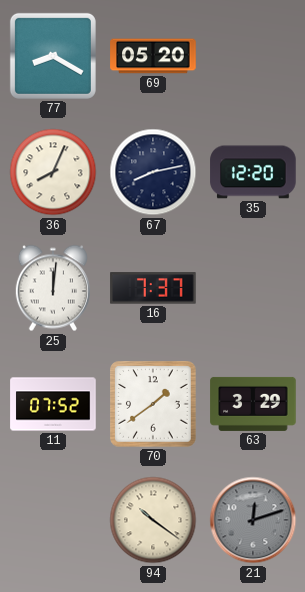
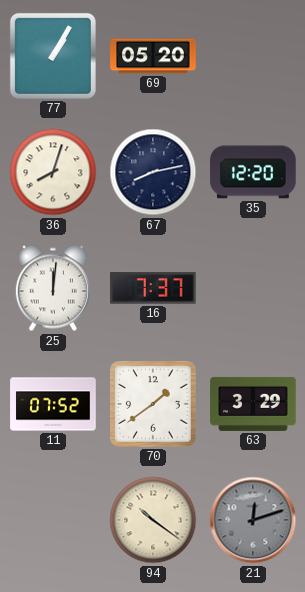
77: 8:20 -> 1:05 (53, 56)
36: 8:04 -> 8:03 (53, 172)
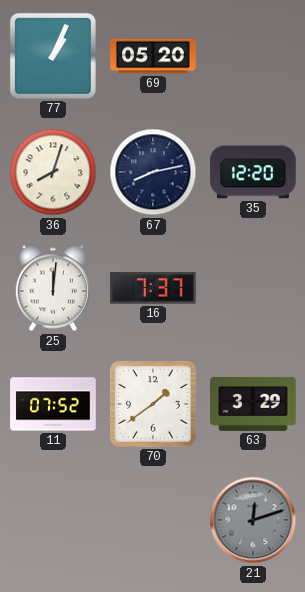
77: 1:05 -> 1:04 (53, 56)
94: 10:21 -> none (153, 520)
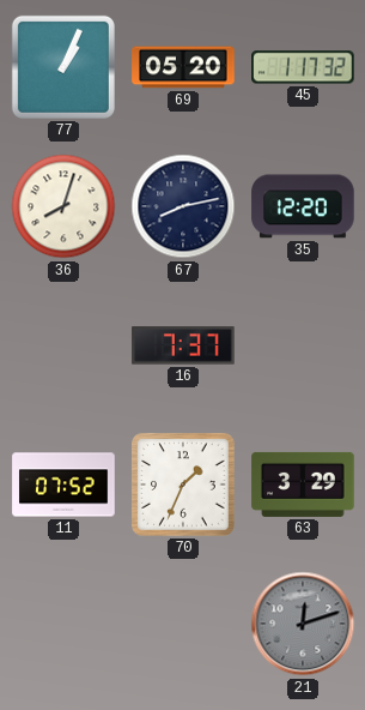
45: none -> 1:17 (303, 67)
25: 12:01 -> none (53, 288)
70: 1:39 -> 1:34 (183, 485)
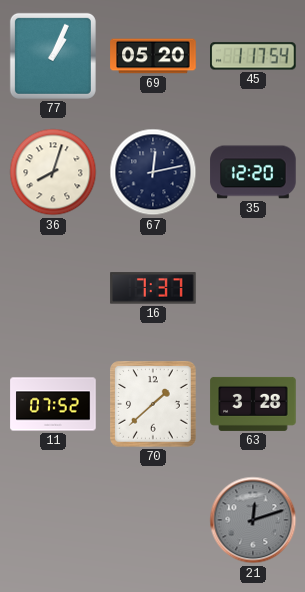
45: 1:17:32 -> 1:17:54 (253, 56)
67: 8:13 -> 12:13 (153, 172)
70: 1:34 -> 1:38 (153, 404)
63: 3:29 -> 3:28 (253, 404)
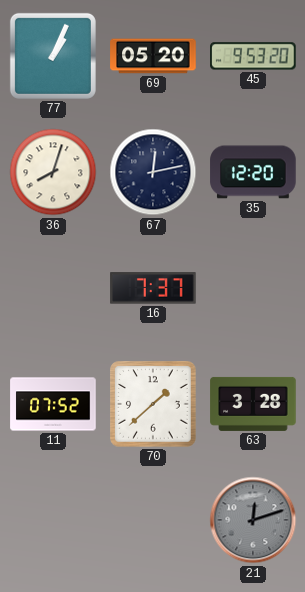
45: 1:17 -> 9:53 (253, 56)
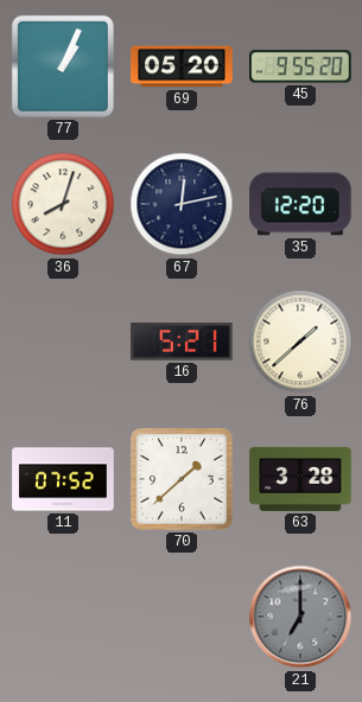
45: 9:53 -> 9:55 (300, 66)
16: 7:37 -> 5:21 (182, 342)
76: none -> 1:38 (300, 342)
21: 12:12 -> 7:00 (300, 617)
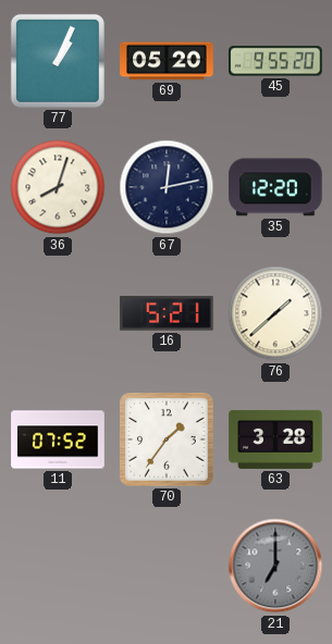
70: 1:38 -> 1:36 (167, 439)
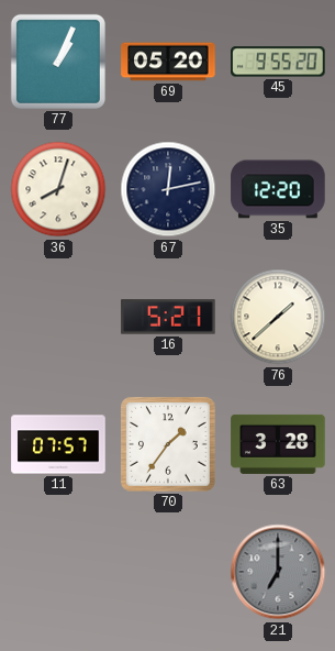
11: 07:52 -> 07:57 (58, 444)
